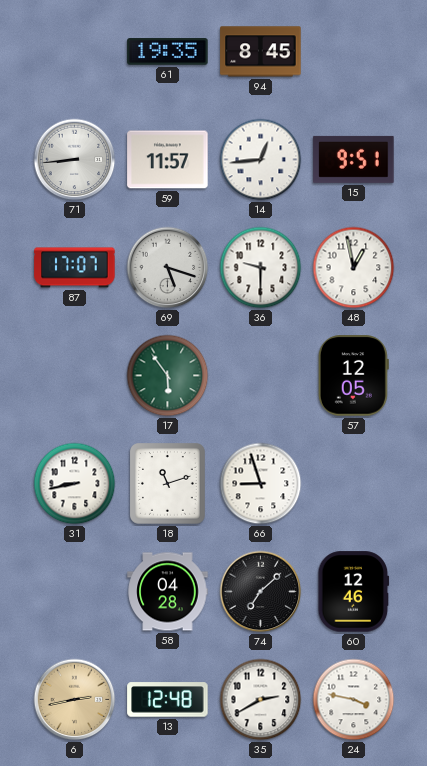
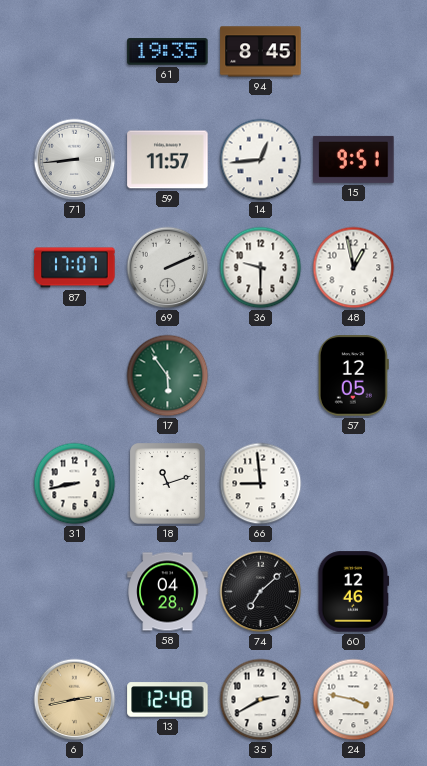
69: 5:18 -> 2:11 (168, 268)
66: 8:57 -> 8:59 (261, 484)
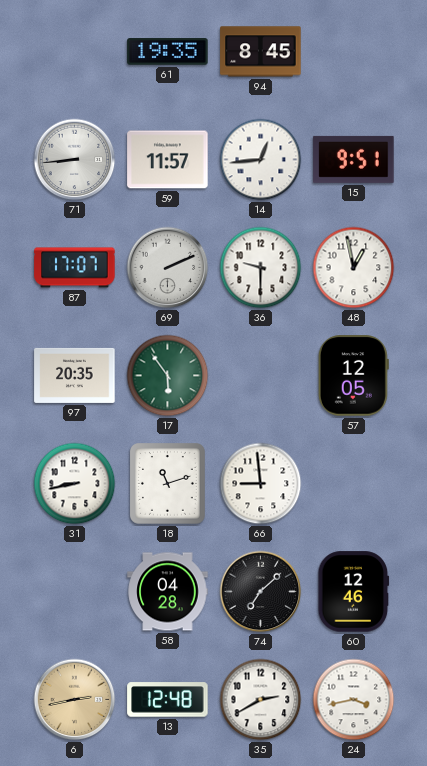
97: none -> 20:35 (75, 375)
24: 3:47 -> 3:43 (354, 700)
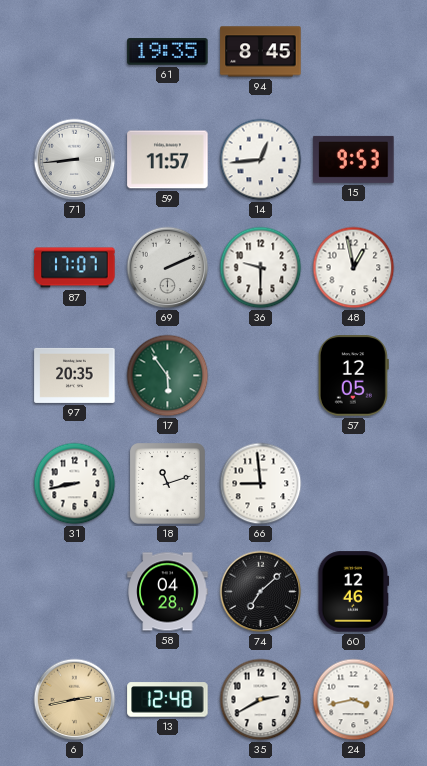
15: 9:51 -> 9:53 (354, 159)
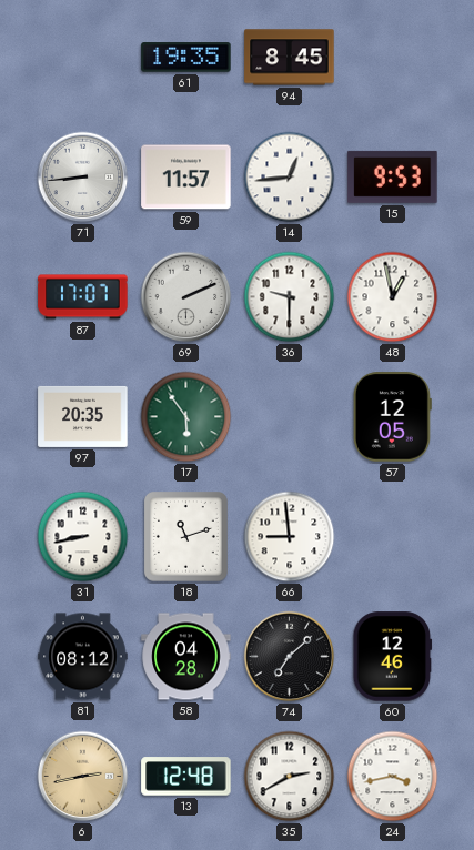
81: none -> 08:12 (83, 657)
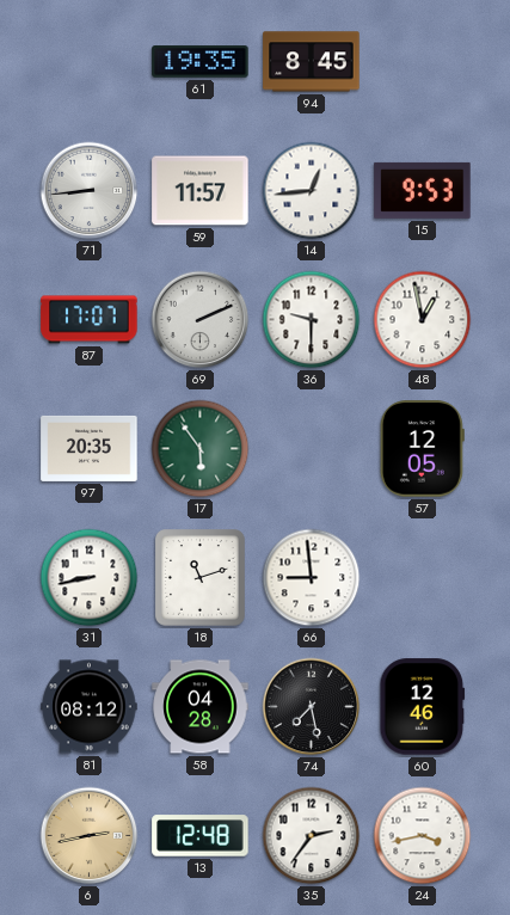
74: 7:08 -> 7:28 (312, 707)
35: 2:40 -> 2:36 (312, 836)
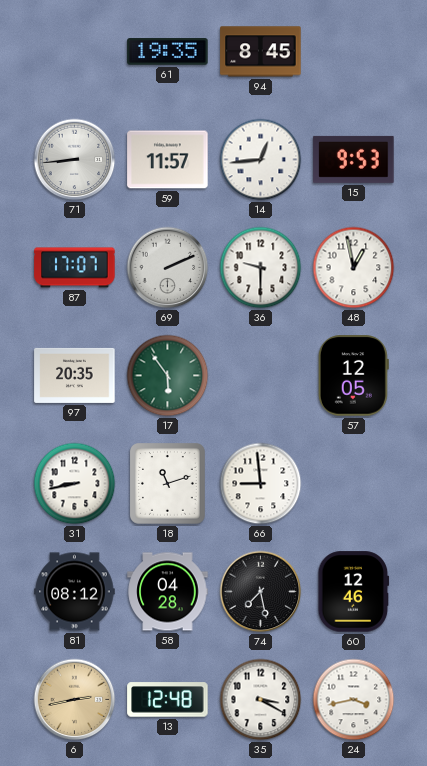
35: 2:36 -> 3:20 (261, 700)
